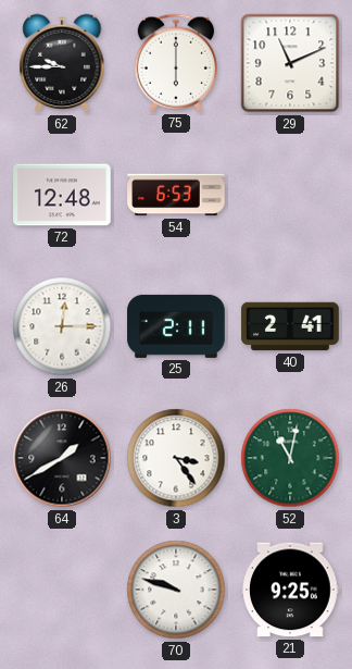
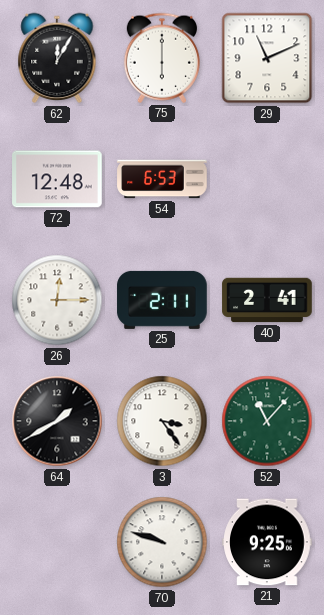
62: 9:45 -> 12:05 (57, 58)
52: 11:02 -> 11:07 (267, 421)
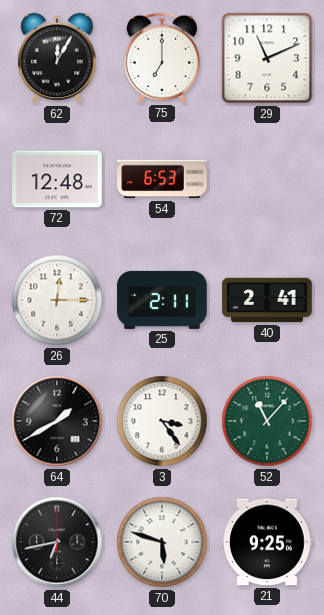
75: 6:00 -> 7:00 (162, 58)
44: none -> 6:43 (57, 542)
70: 9:48 -> 5:48 (162, 542)
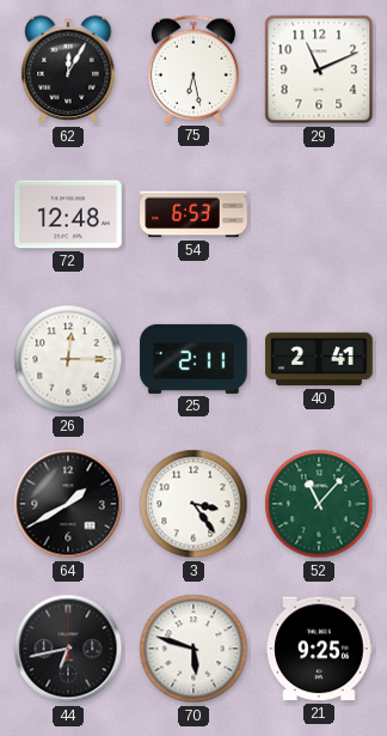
75: 7:00 -> 6:28 (193, 69)
